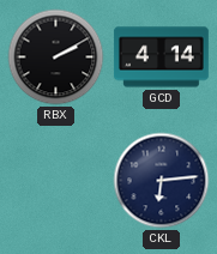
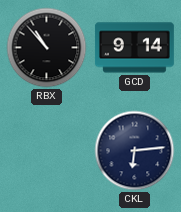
RBX: 2:10 -> 10:53 (47, 48)
GCD: 4:14 -> 9:14 (134, 48)
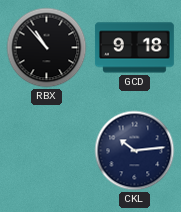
GCD: 9:14 -> 9:18 (134, 48)
CKL: 6:14 -> 10:14 (135, 151)
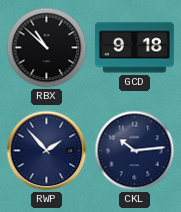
RBX: 10:53 -> 10:52 (47, 48)
RWP: none -> 1:53 (47, 151)
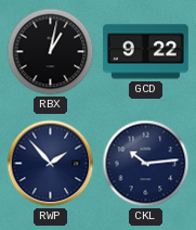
RBX: 10:52 -> 1:02 (51, 52)
GCD: 9:18 -> 9:22 (145, 52)
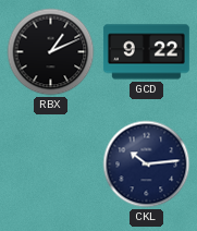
RBX: 1:02 -> 1:11 (51, 52)
RWP: 1:53 -> none (51, 164)
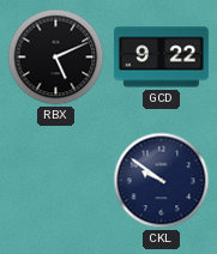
RBX: 1:11 -> 5:11 (56, 58)
CKL: 10:14 -> 9:51 (162, 181)
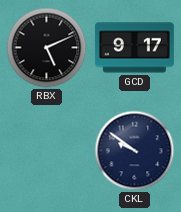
GCD: 9:22 -> 9:17 (134, 48)
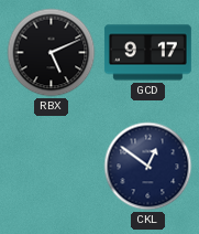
CKL: 9:51 -> 12:51 (148, 167)
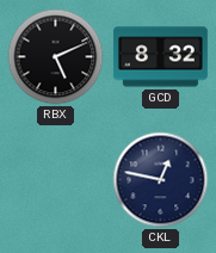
GCD: 9:17 -> 8:32 (160, 57)
CKL: 12:51 -> 12:47 (161, 180)
